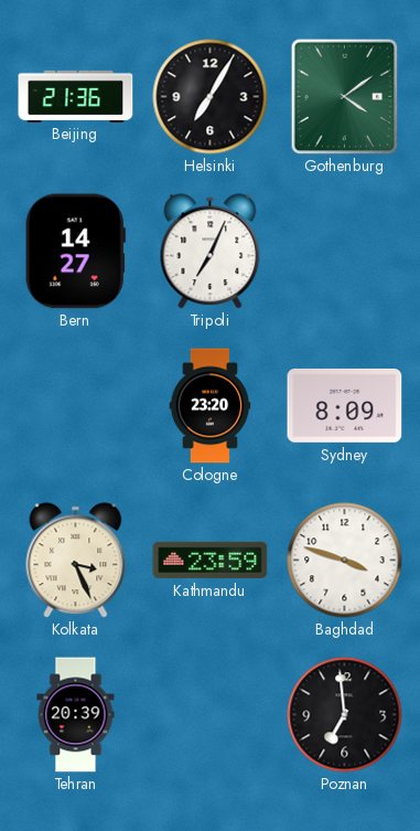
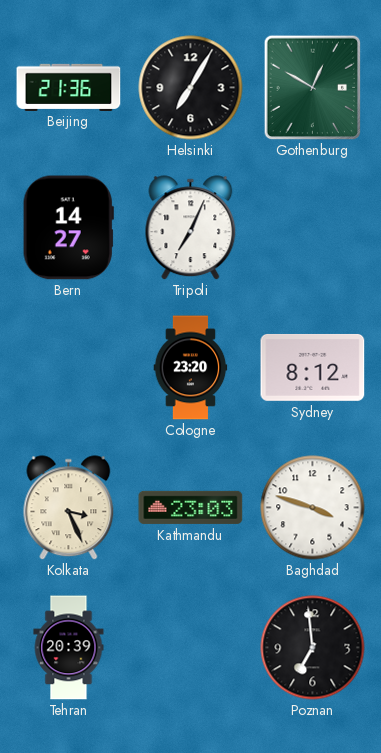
Gothenburg: 4:09 -> 12:50 (313, 87)
Sydney: 8:09 -> 8:12 (313, 367)
Kathmandu: 23:59 -> 23:03 (191, 507)
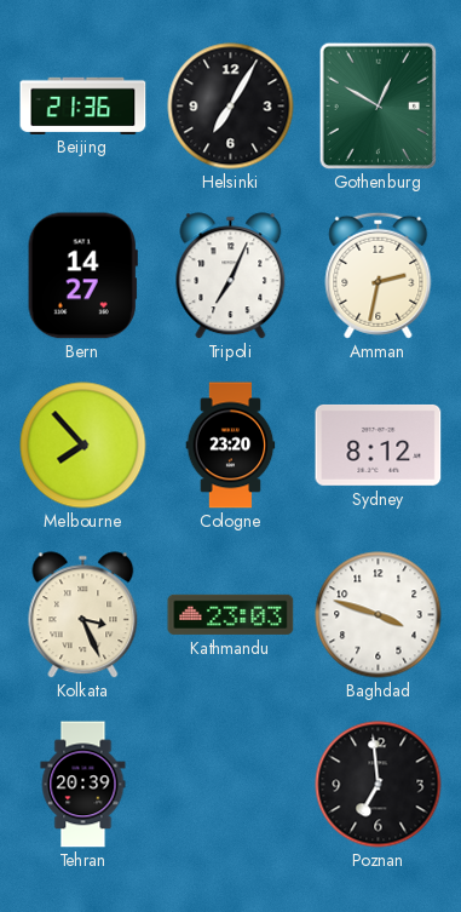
Amman: none -> 2:32 (379, 275)
Melbourne: none -> 7:53 (83, 446)
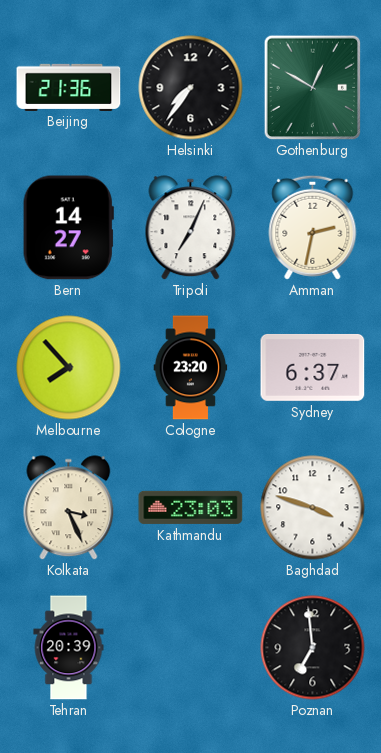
Helsinki: 7:05 -> 7:36 (191, 88)
Sydney: 8:12 -> 6:37 (313, 367)
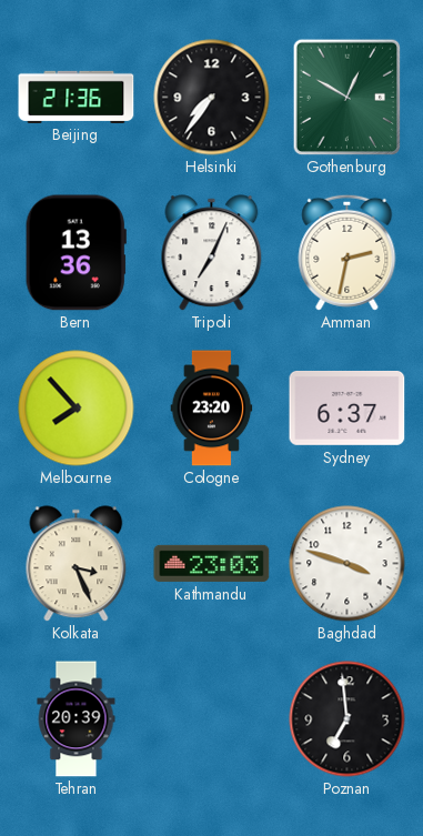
Bern: 14:27 -> 13:36 (75, 253)
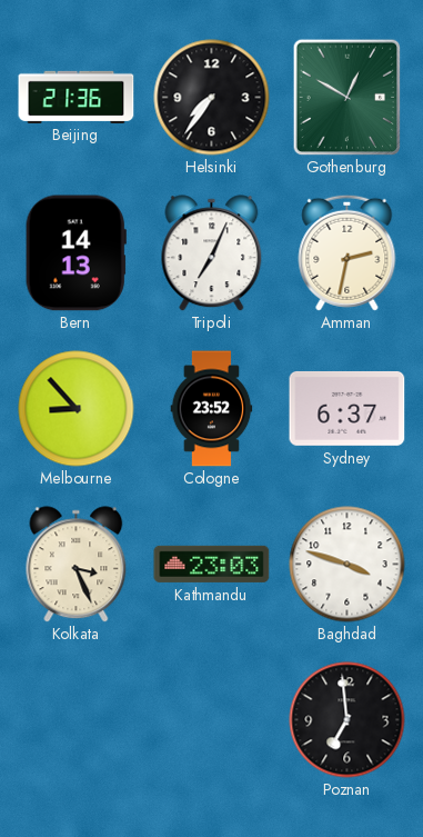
Bern: 13:36 -> 14:13 (75, 253)
Melbourne: 7:53 -> 8:53 (77, 409)
Cologne: 23:20 -> 23:52 (212, 409)
Tehran: 20:39 -> none (77, 719)
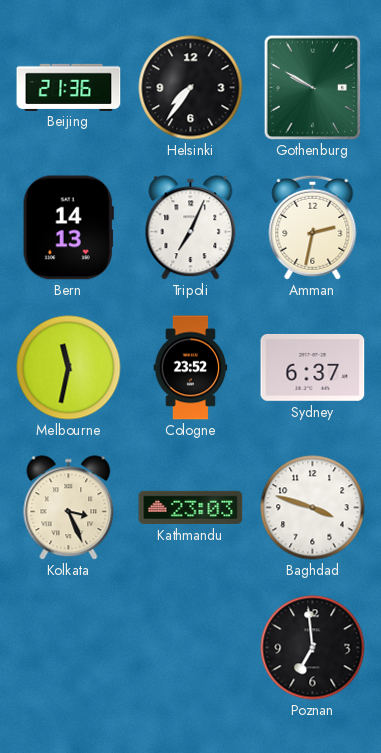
Gothenburg: 12:50 -> 9:50 (313, 87)
Melbourne: 8:53 -> 11:32 (69, 368)
